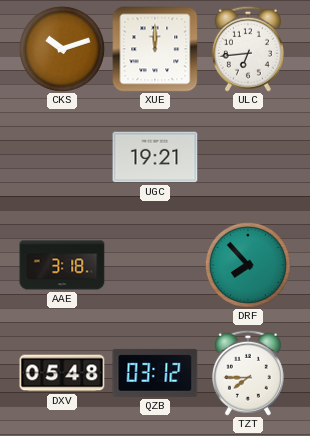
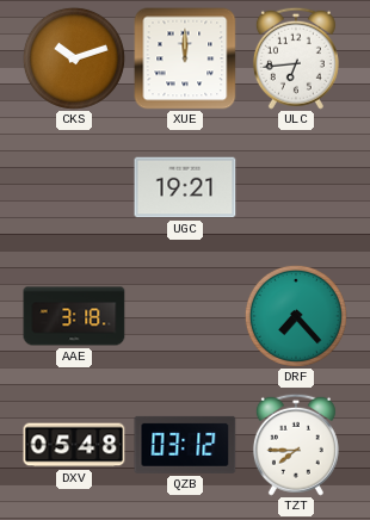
DRF: 7:53 -> 7:23 (296, 316)
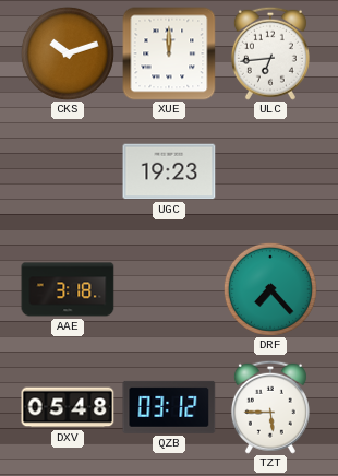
UGC: 19:21 -> 19:23 (169, 171)
TZT: 7:45 -> 5:45 (270, 407)
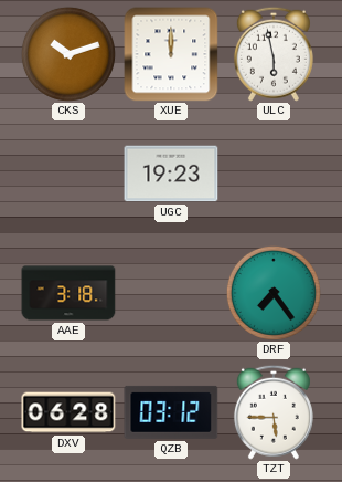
ULC: 6:44 -> 5:58 (274, 54)
DRF: 7:23 -> 7:24 (274, 293)
DXV: 05:48 -> 06:28 (68, 412)
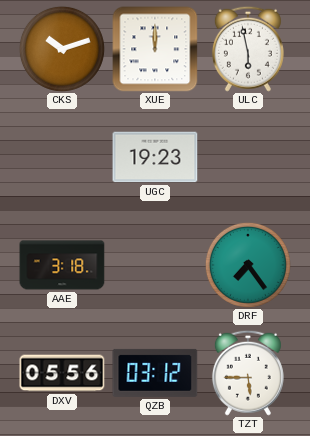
DXV: 06:28 -> 05:56 (62, 373)
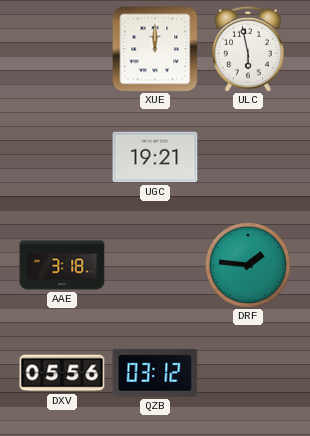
CKS: 10:12 -> none (62, 49)
UGC: 19:23 -> 19:21 (155, 157)
DRF: 7:24 -> 1:46 (248, 265)
TZT: 5:45 -> none (248, 373)
